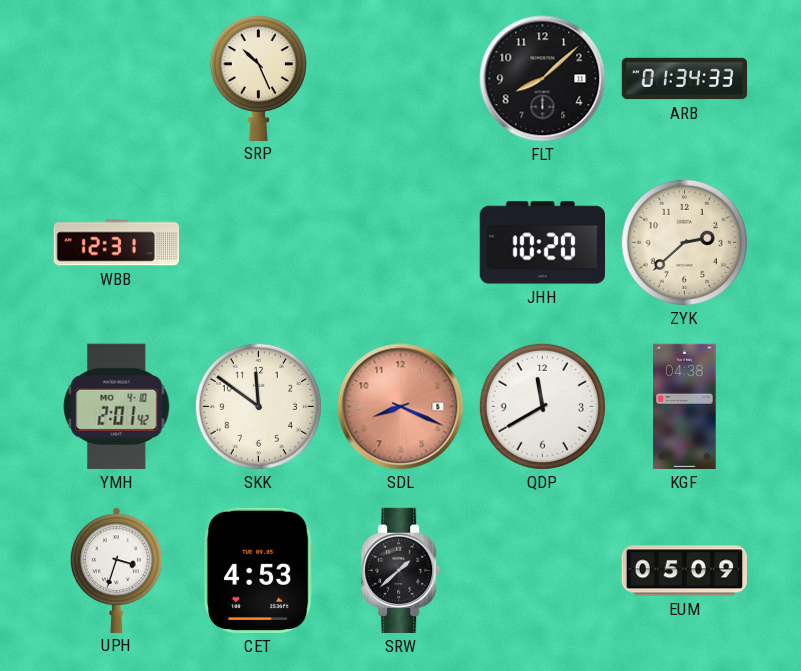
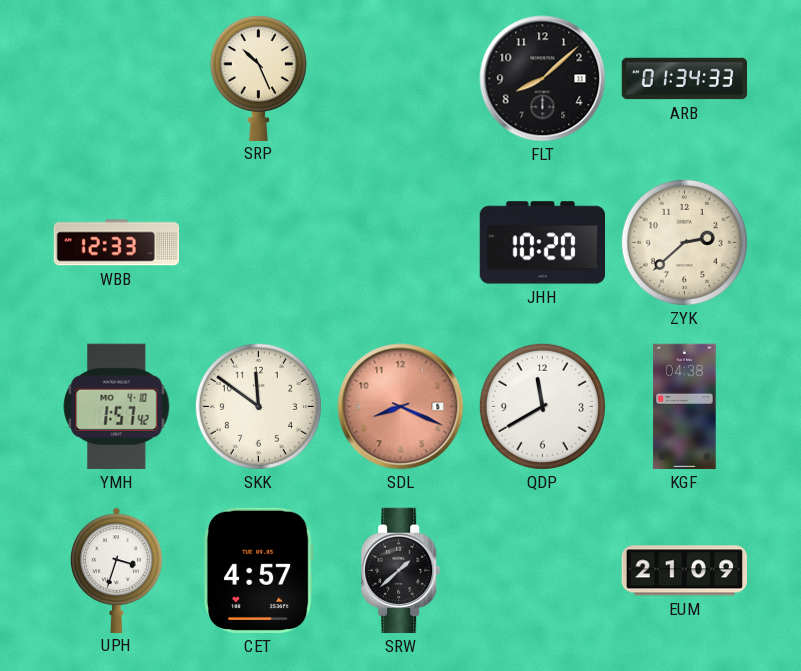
WBB: 12:31 -> 12:33 (117, 243)
YMH: 2:01 -> 1:57 (117, 406)
CET: 4:53 -> 4:57 (258, 570)
EUM: 05:09 -> 21:09 (684, 571)
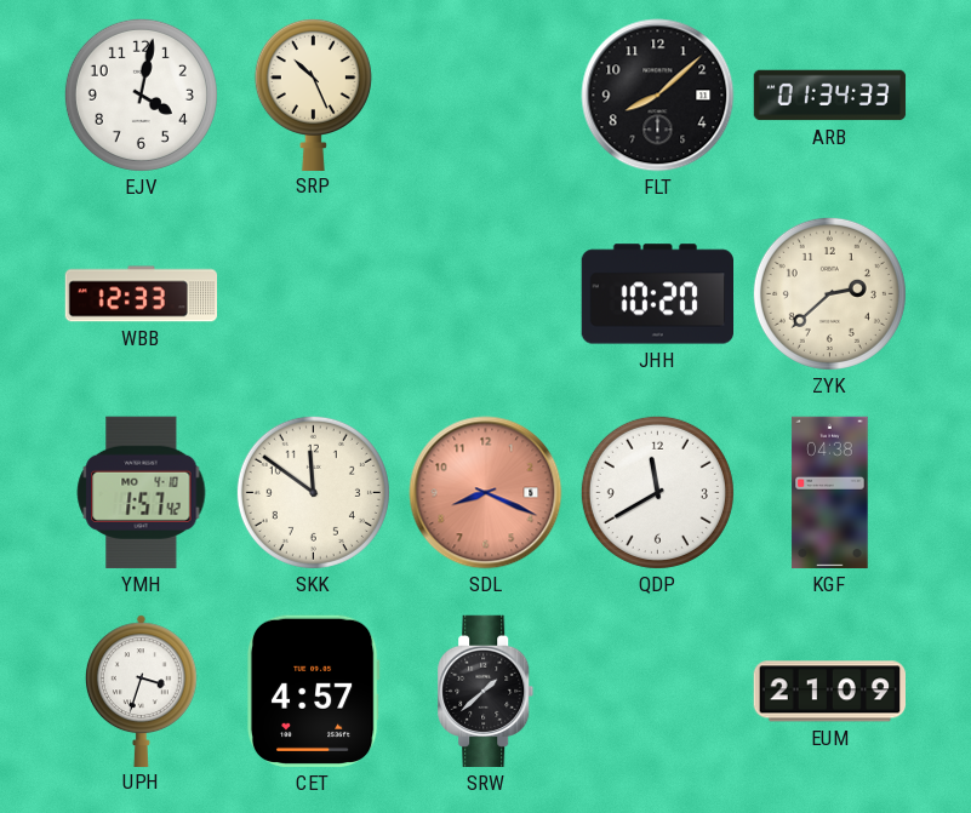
EJV: none -> 4:02 (141, 95)
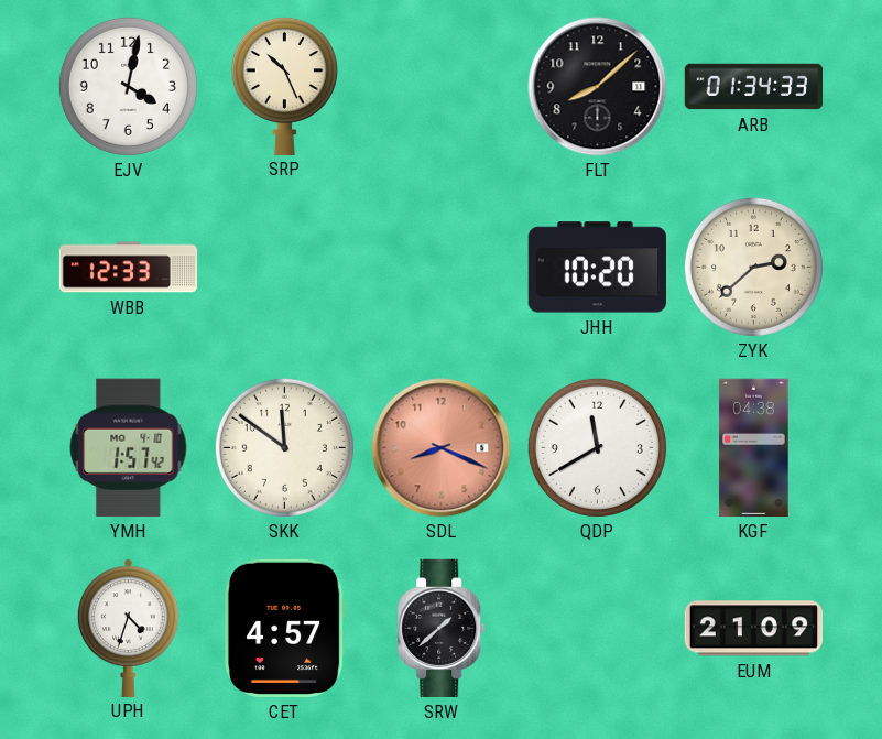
UPH: 3:33 -> 4:33 (128, 628)
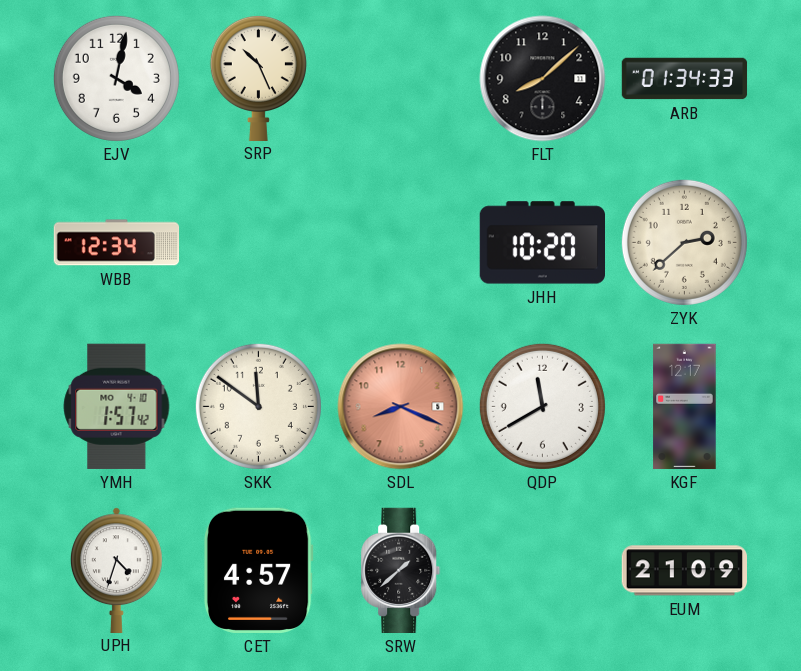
WBB: 12:33 -> 12:34 (117, 243)
KGF: 04:38 -> 12:17 (685, 407)
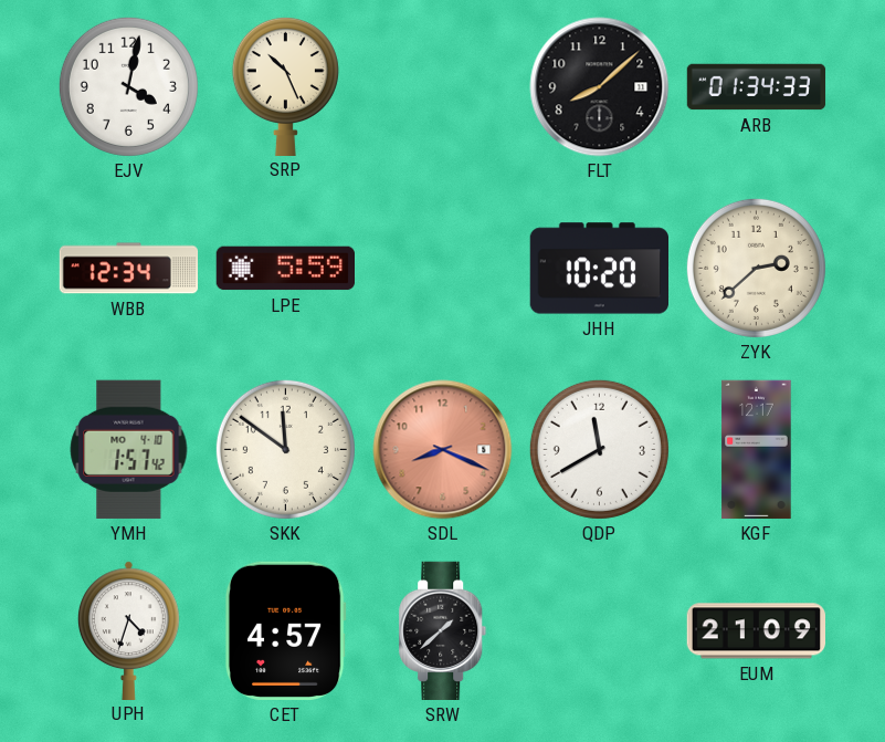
LPE: none -> 5:59 (285, 269)
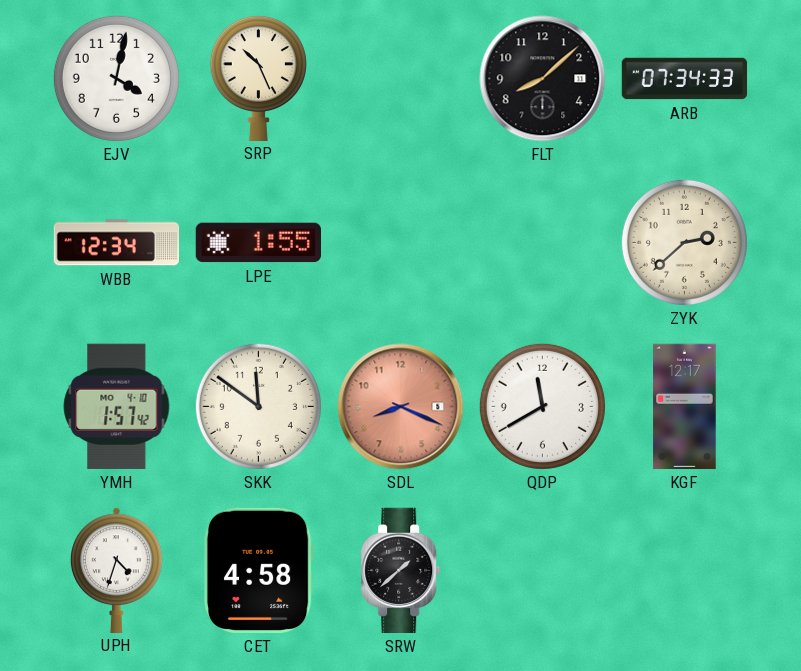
ARB: 01:34 -> 07:34 (685, 79)
LPE: 5:59 -> 1:55 (258, 243)
JHH: 10:20 -> none (599, 269)
CET: 4:57 -> 4:58 (258, 570)
EUM: 21:09 -> none (756, 631)
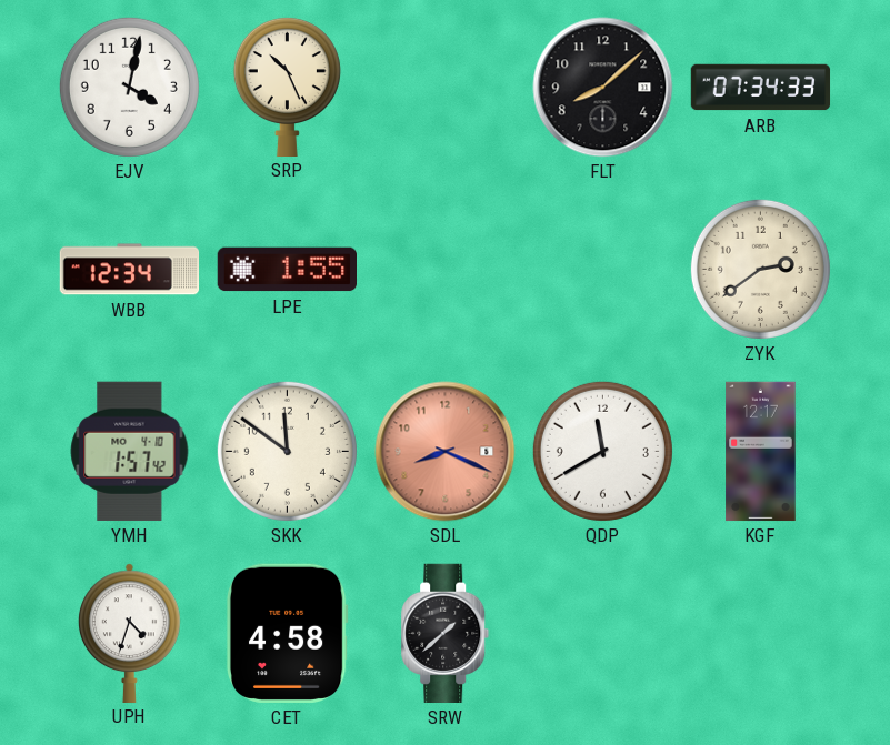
ZYK: 2:38 -> 2:39 (760, 269)
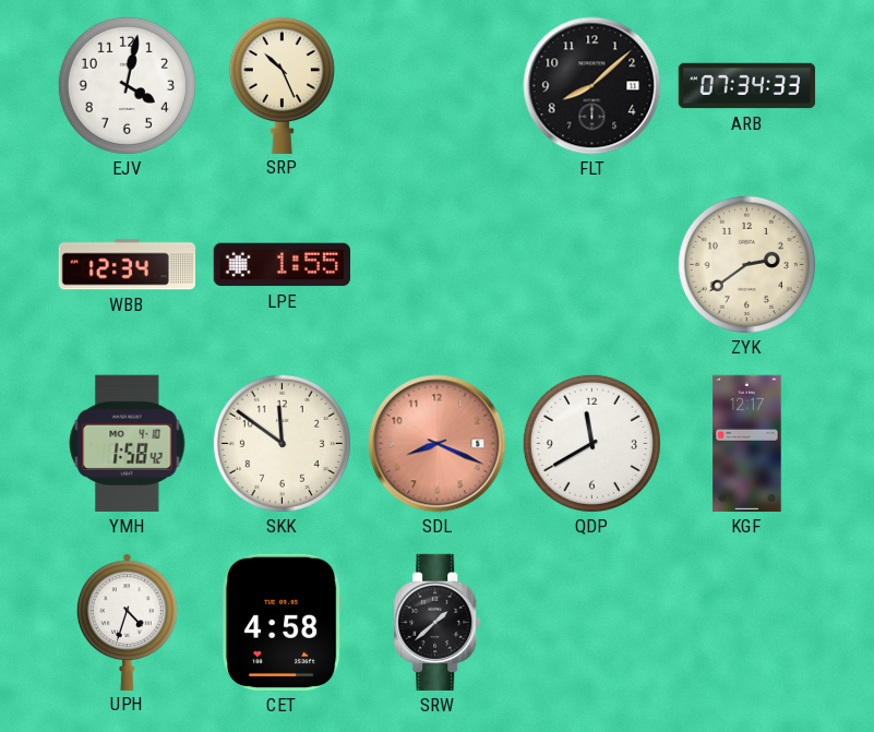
YMH: 1:57 -> 1:58 (128, 443)
